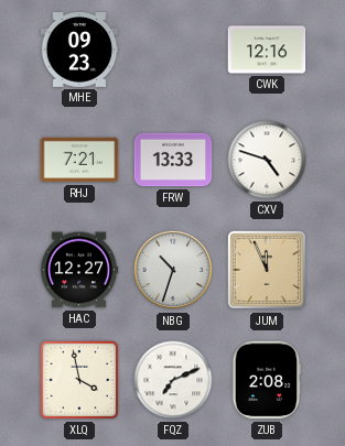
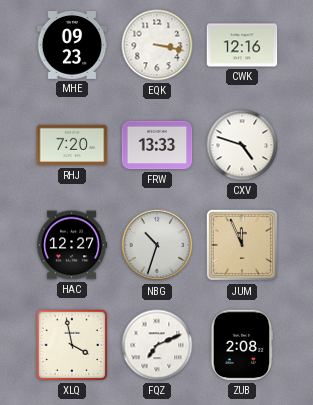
EQK: none -> 3:17 (157, 45)
RHJ: 7:21 -> 7:20 (72, 145)
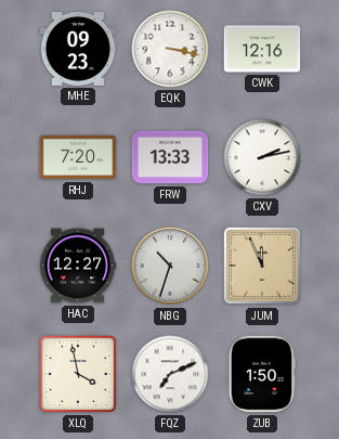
CXV: 4:48 -> 2:13 (262, 157)
ZUB: 2:08 -> 1:50 (261, 374)
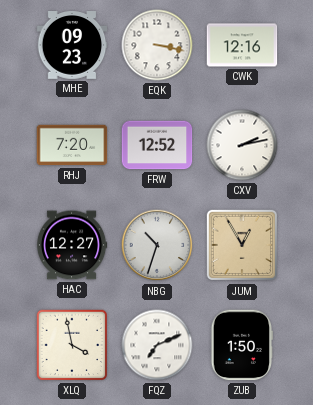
FRW: 13:33 -> 12:52 (157, 145)
JUM: 11:56 -> 12:55 (242, 245)
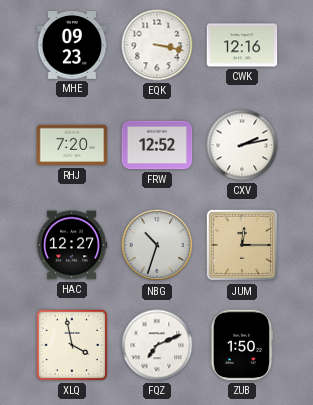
JUM: 12:55 -> 12:15 (242, 245)
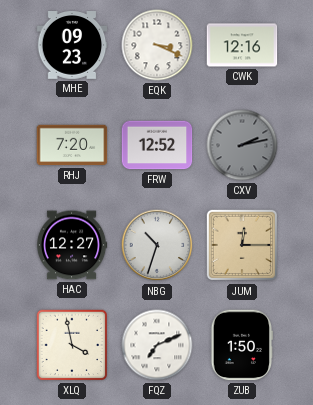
EQK: 3:17 -> 3:19 (157, 45)
CXV dial: white -> grey (242, 145)
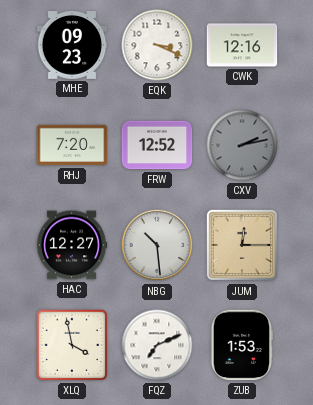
NBG: 10:33 -> 10:29 (157, 245)
ZUB: 1:50 -> 1:53 (241, 345)
